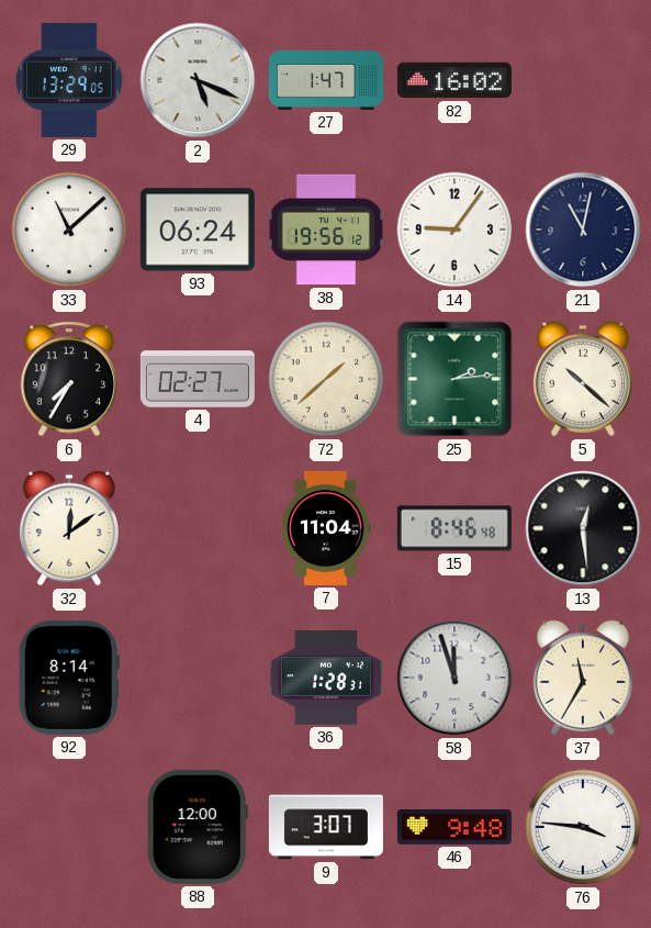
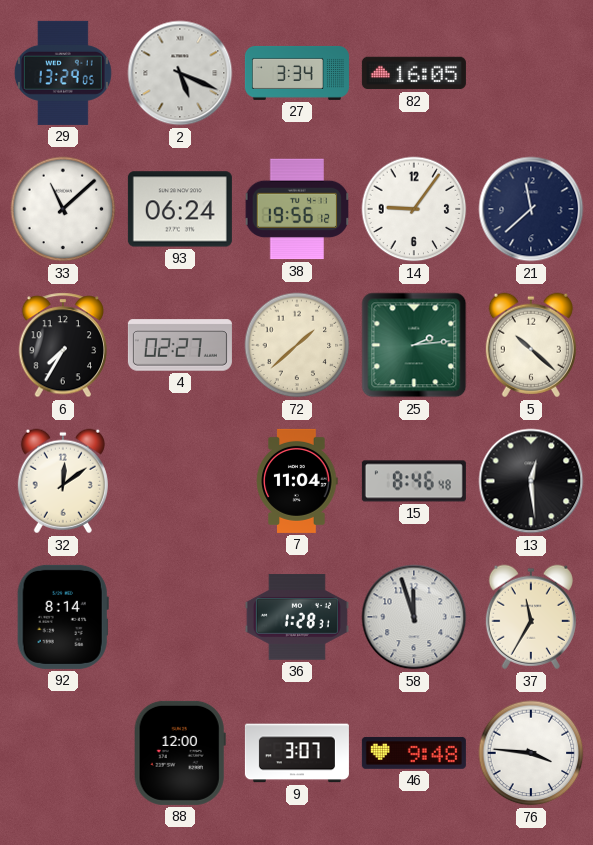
27: 1:47 -> 3:34 (297, 73)
82: 16:02 -> 16:05 (414, 73)
21: 11:02 -> 11:38 (531, 209)
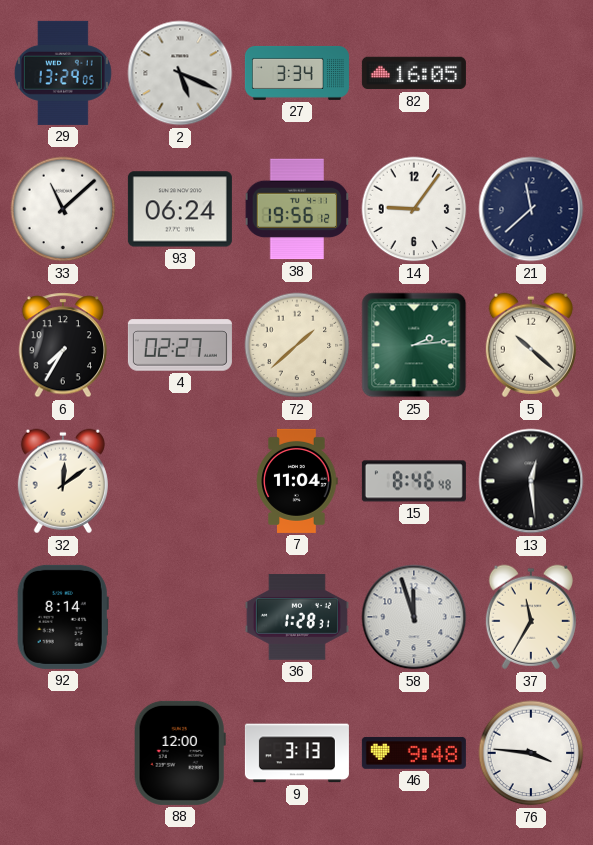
9: 3:07 -> 3:13 (297, 753)
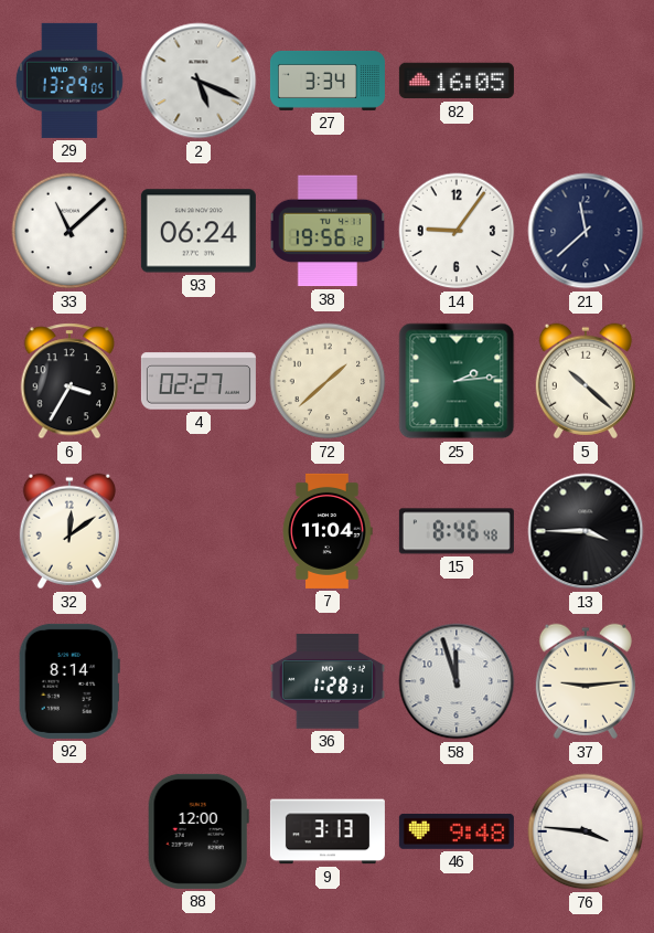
6: 7:35 -> 3:35 (69, 381)
13: 12:29 -> 3:45 (586, 531)
37: 11:35 -> 9:14 (586, 681)
